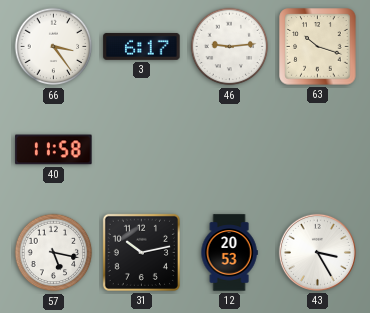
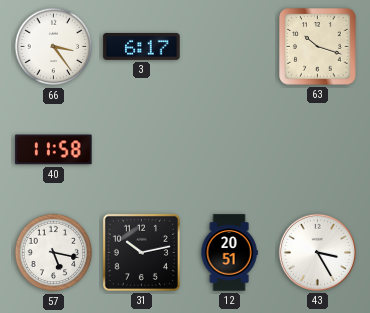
46: 9:14 -> none (230, 47)
12: 20:53 -> 20:51 (229, 253)
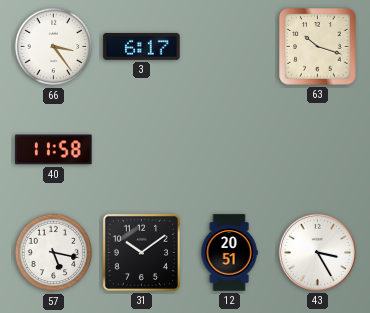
31: 10:13 -> 10:09 (141, 252)
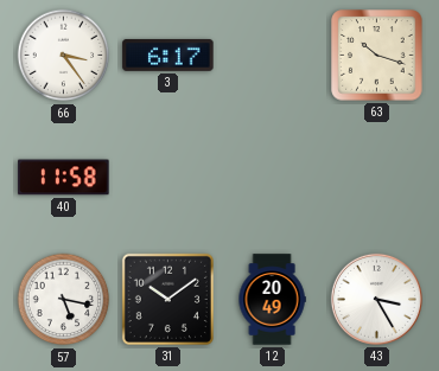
12: 20:51 -> 20:49 (272, 300)
